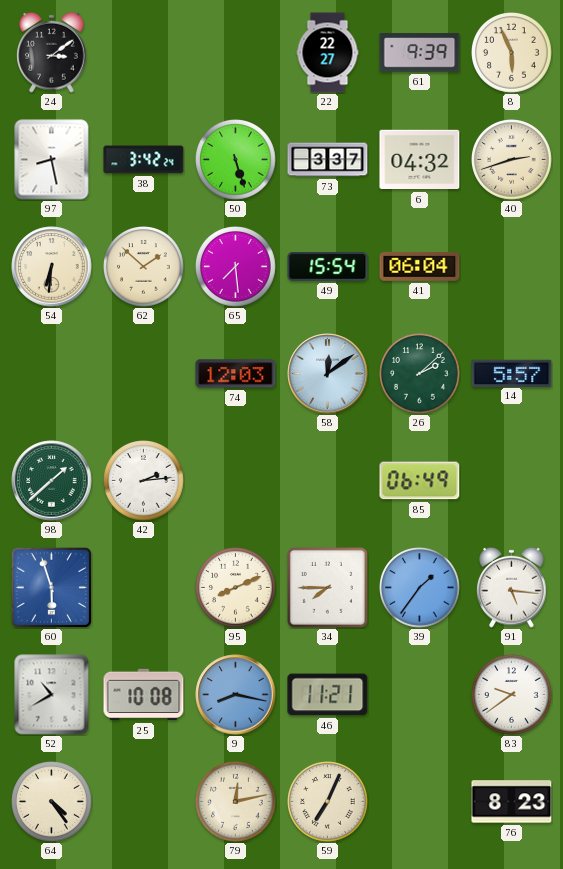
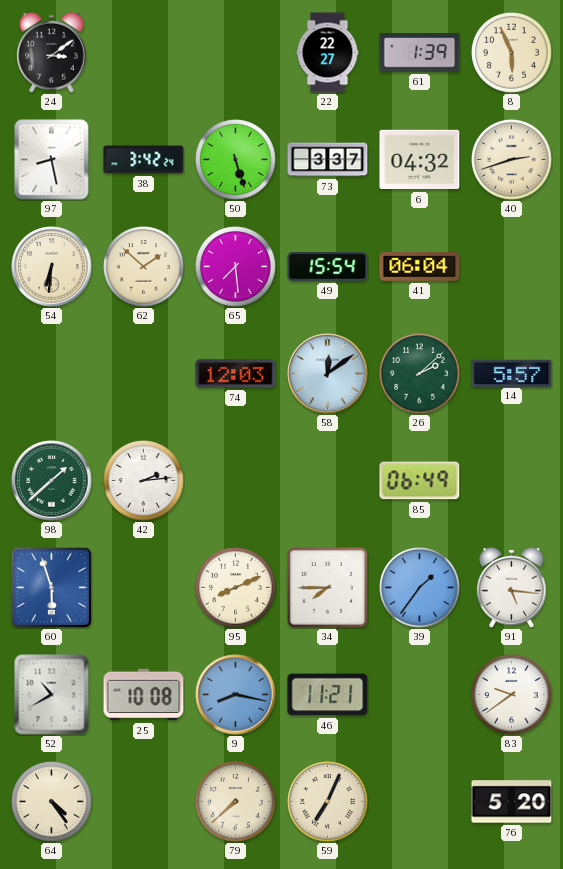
61: 9:39 -> 1:39 (420, 53)
79: 12:13 -> 7:38 (236, 802)
76: 8:23 -> 5:20 (512, 802)
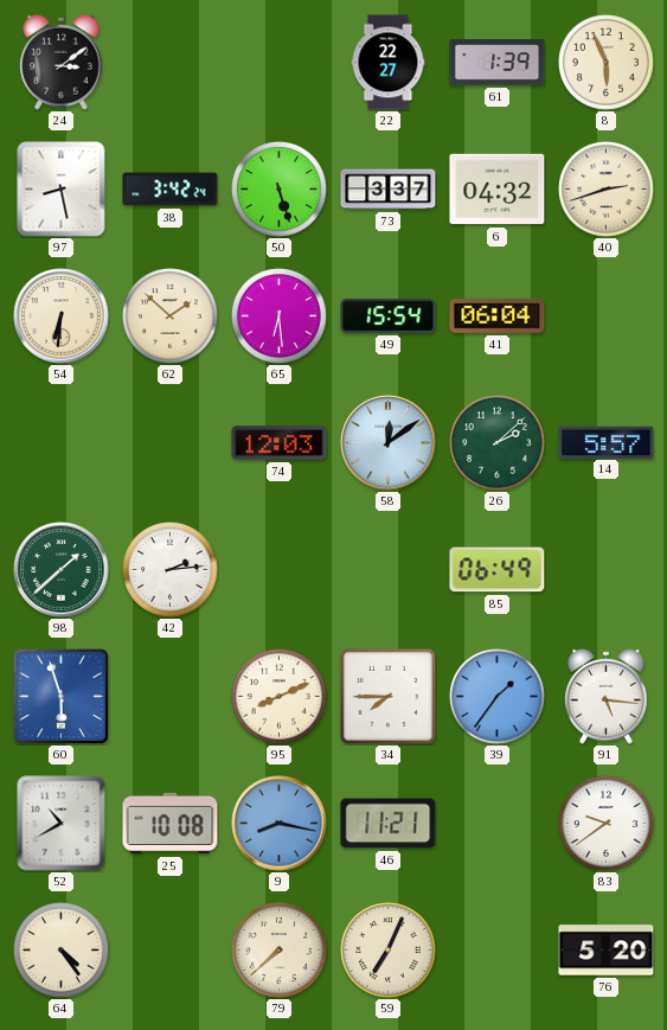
65: 7:29 -> 6:29 (280, 316)
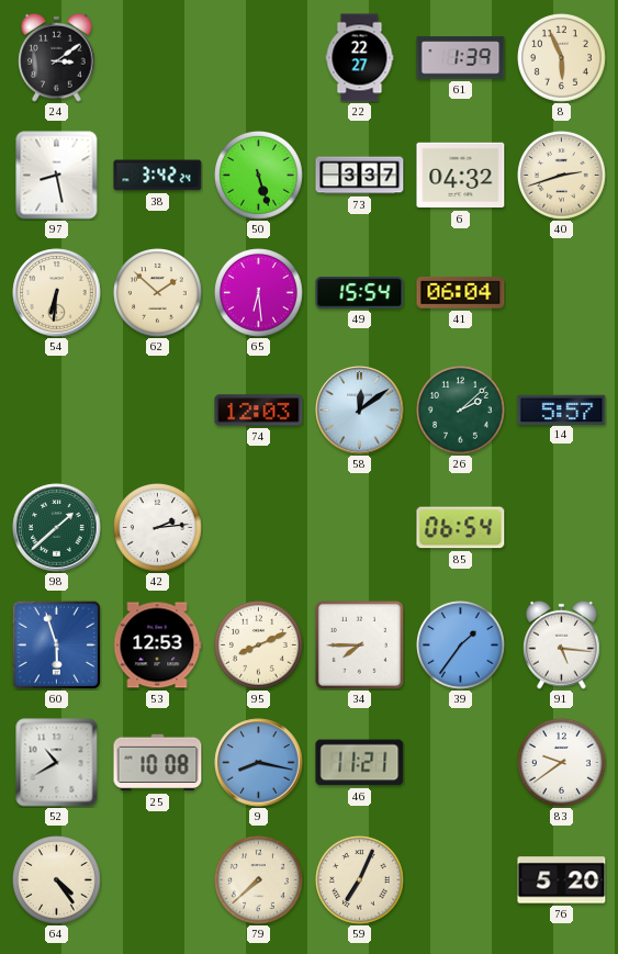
85: 06:49 -> 06:54 (461, 528)
53: none -> 12:53 (157, 646)
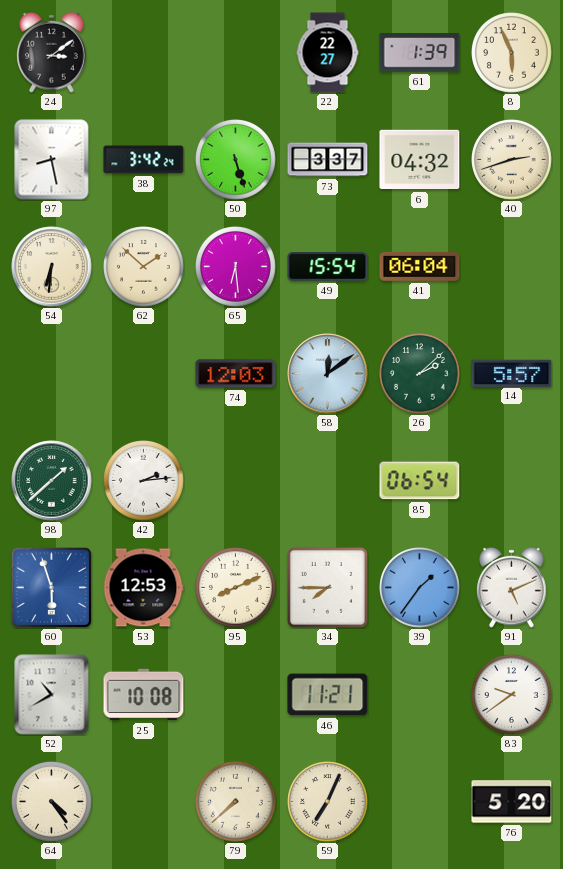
91: 5:16 -> 5:11 (512, 587)
9: 8:17 -> none (259, 763)
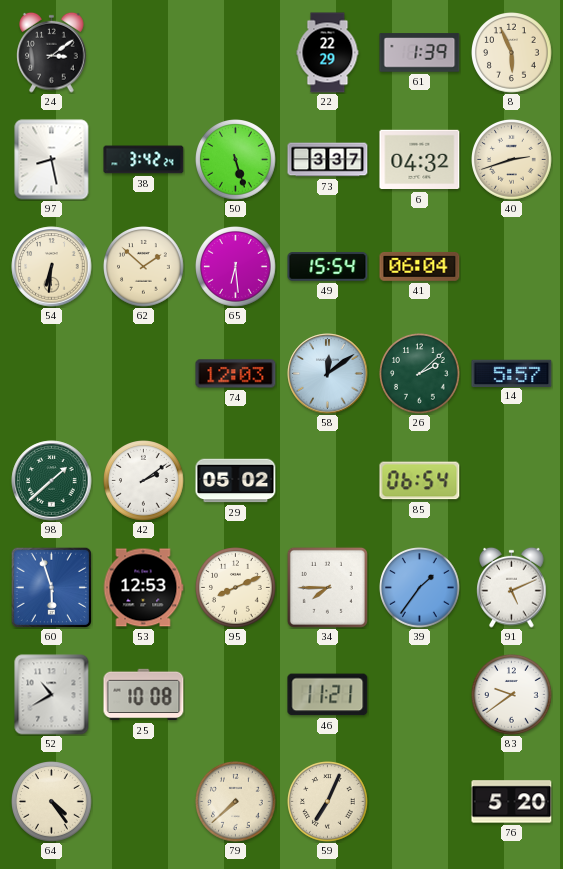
22: 22:27 -> 22:29 (328, 53)
42: 2:14 -> 2:09 (144, 481)
29: none -> 05:02 (236, 481)
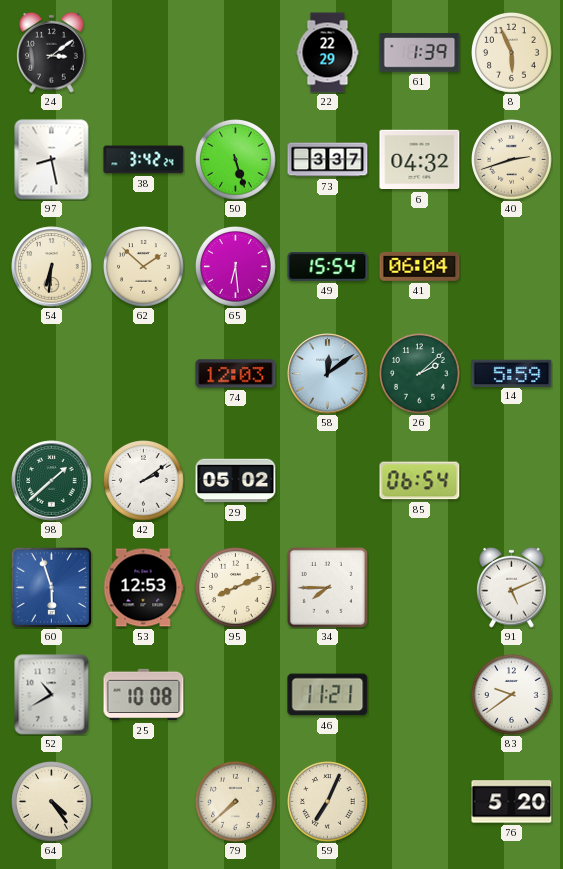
14: 5:57 -> 5:59 (512, 373)
39: 1:36 -> none (420, 588)
